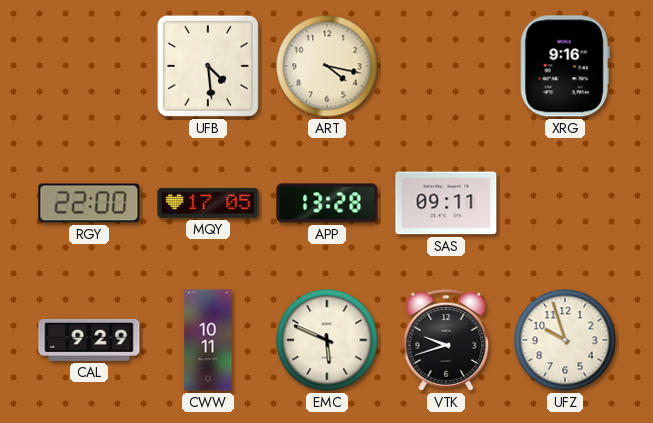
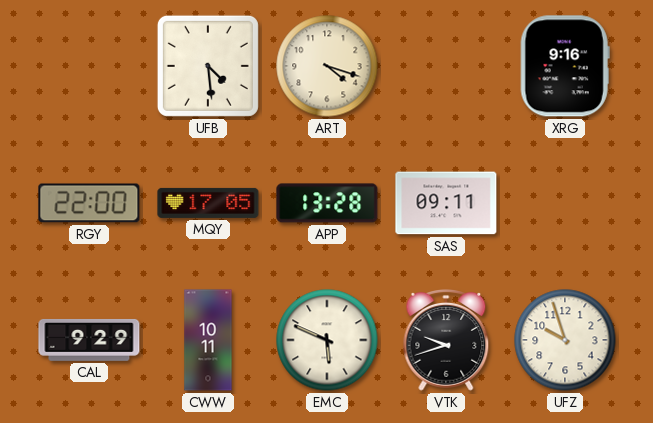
ART: 4:17 -> 4:18 (327, 66)
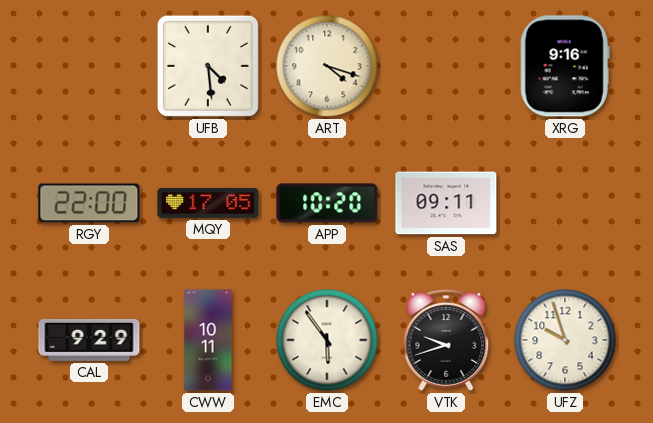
APP: 13:28 -> 10:20 (327, 203)
EMC: 5:49 -> 5:54 (327, 340)
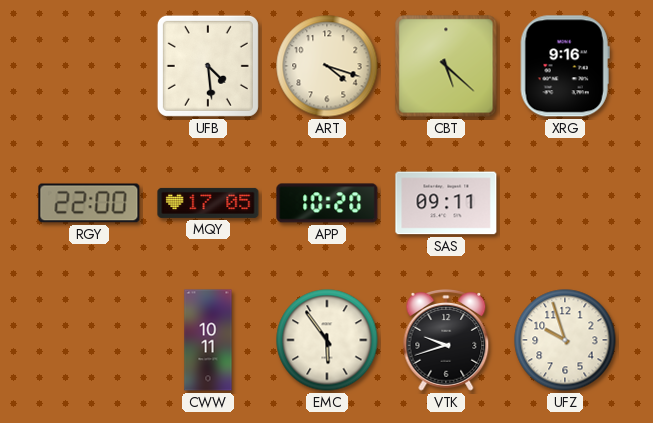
CBT: none -> 5:22 (446, 66)
CAL: 9:29 -> none (89, 340)
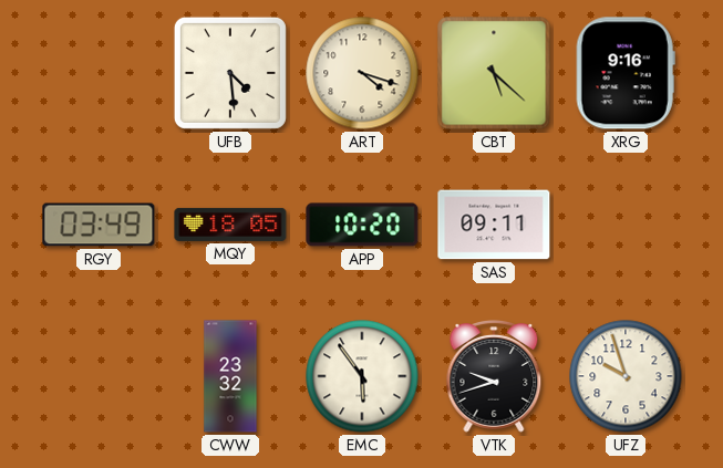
RGY: 22:00 -> 03:49 (99, 225)
MQY: 17:05 -> 18:05 (230, 225)
CWW: 10:11 -> 23:32 (230, 376)
